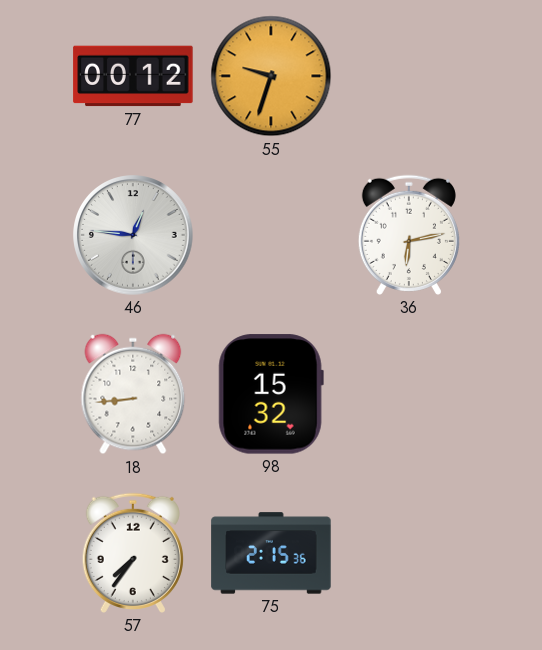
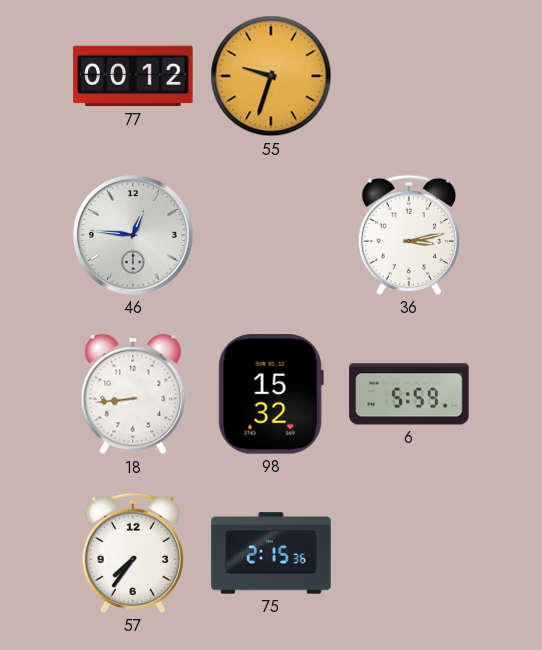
36: 6:13 -> 3:13 (409, 235)
6: none -> 5:59 (409, 394)
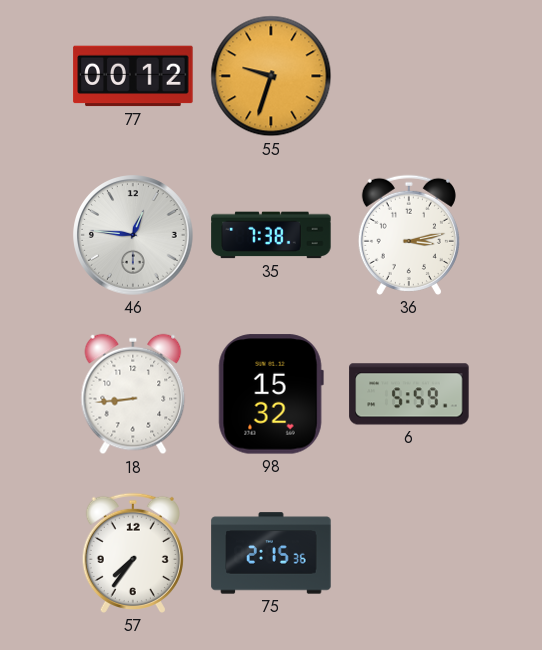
35: none -> 7:38 (271, 235)
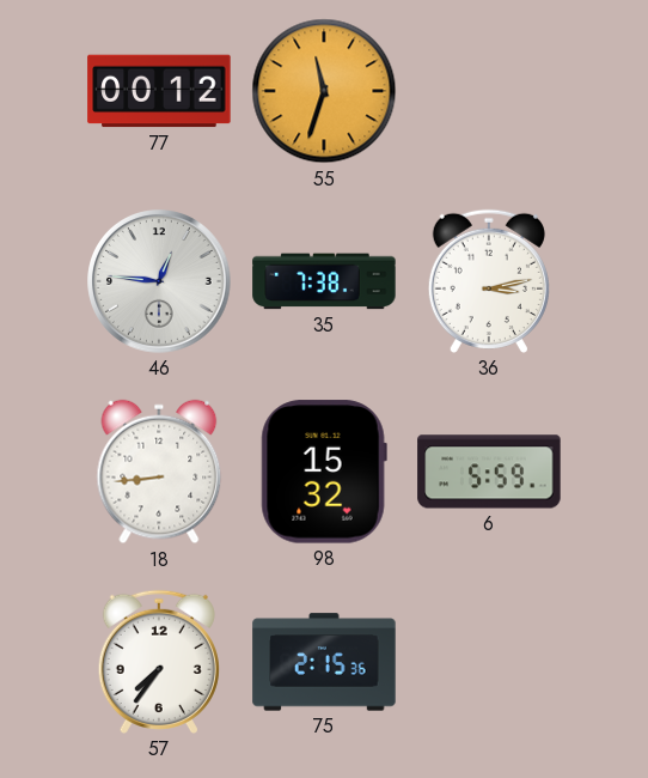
55: 9:33 -> 11:33 (324, 91)
